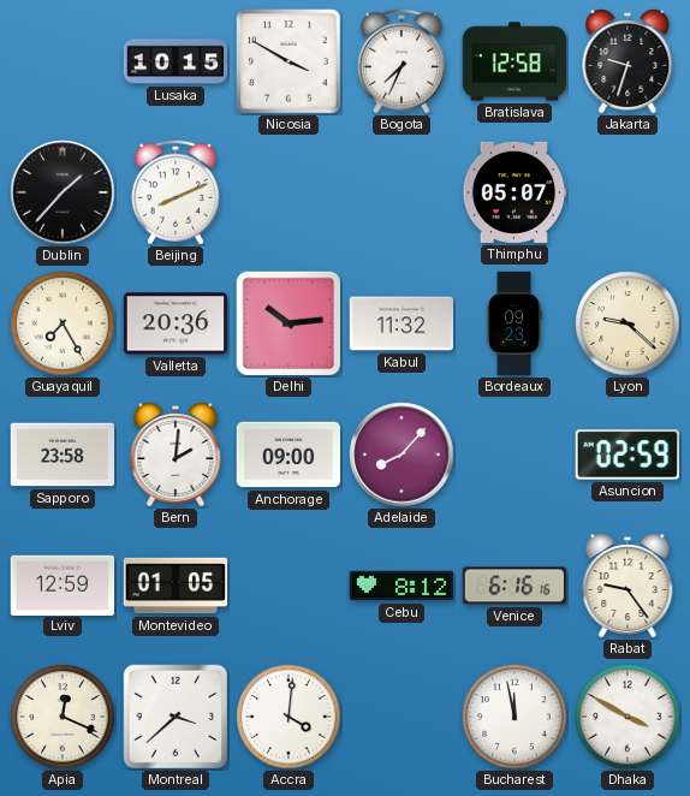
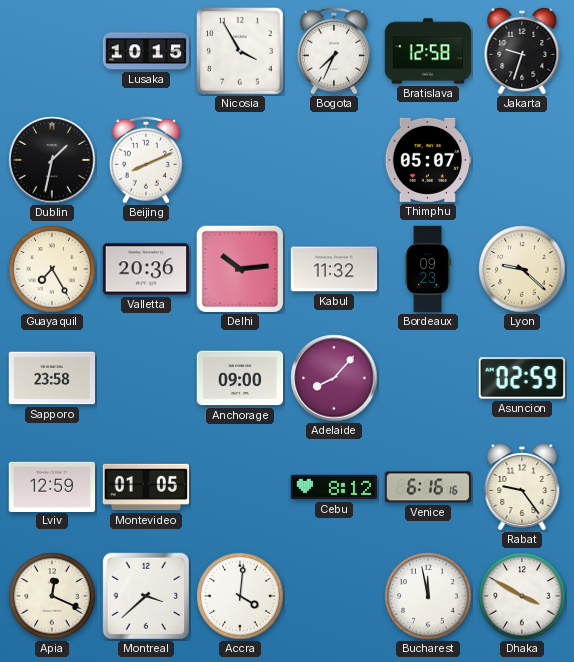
Nicosia: 3:50 -> 3:55 (240, 51)
Dublin: 1:37 -> 1:32 (52, 160)
Bern: 2:01 -> none (176, 456)
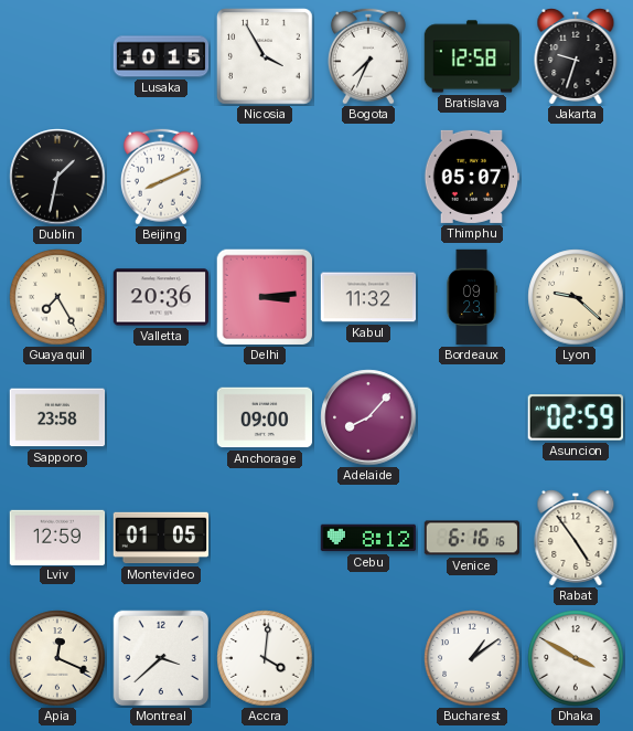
Delhi: 10:14 -> 3:14 (265, 297)
Rabat: 9:24 -> 4:54 (576, 539)
Bucharest: 11:58 -> 1:09 (472, 658)
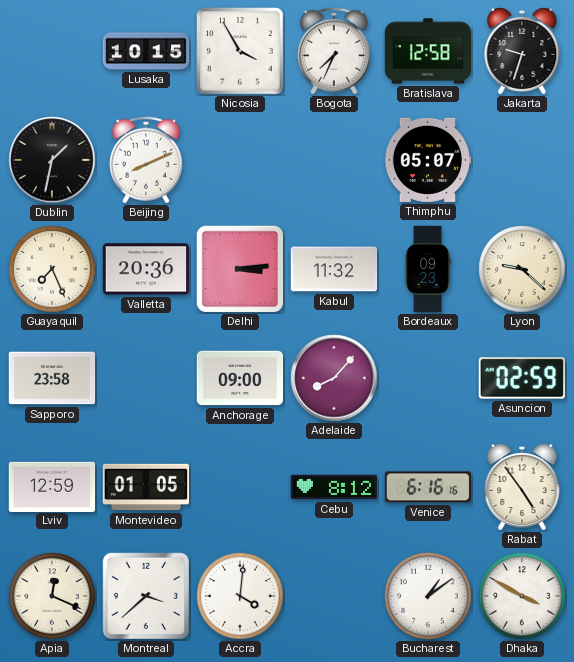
Guayaquil: 7:25 -> 7:26 (52, 269)
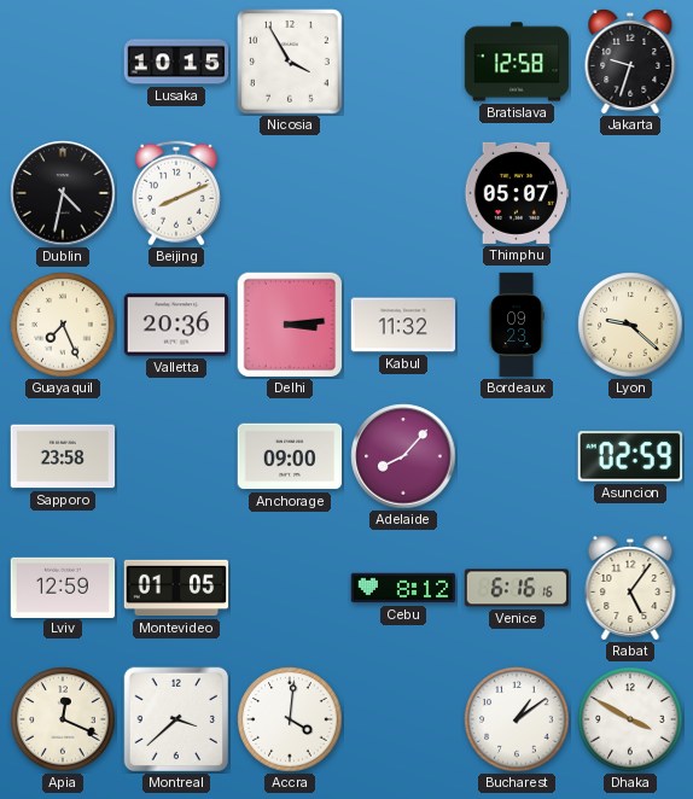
Bogota: 7:34 -> none (334, 51)
Dublin: 1:32 -> 4:32 (63, 193)
Rabat: 4:54 -> 5:06 (630, 589)
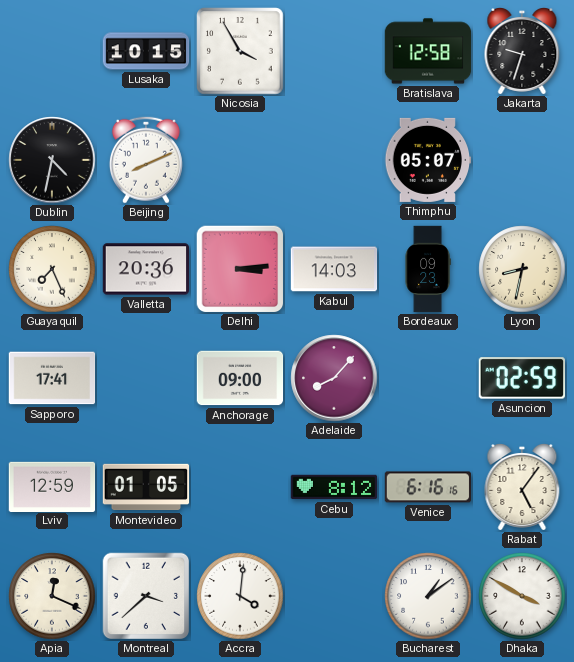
Kabul: 11:32 -> 14:03 (334, 269)
Lyon: 9:22 -> 8:32 (522, 269)
Sapporo: 23:58 -> 17:41 (52, 378)
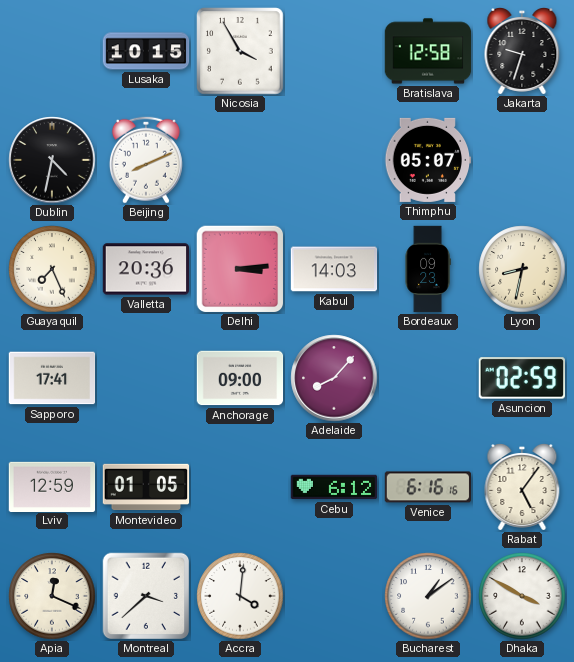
Cebu: 8:12 -> 6:12 (334, 487)
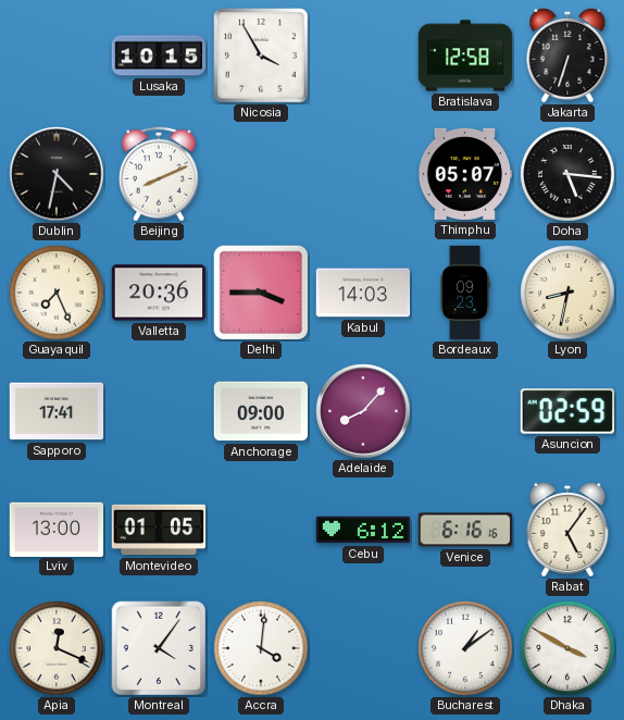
Jakarta: 9:33 -> 6:33 (567, 57)
Doha: none -> 5:16 (567, 174)
Delhi: 3:14 -> 3:45 (261, 293)
Lviv: 12:59 -> 13:00 (57, 529)
Montreal: 3:38 -> 4:06 (159, 648)
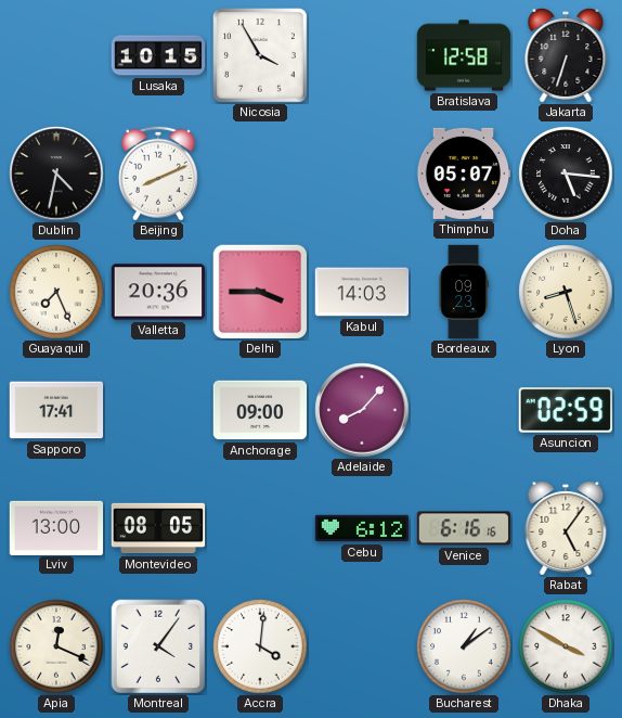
Lyon: 8:32 -> 8:27 (566, 292)
Montevideo: 01:05 -> 08:05 (158, 528)
